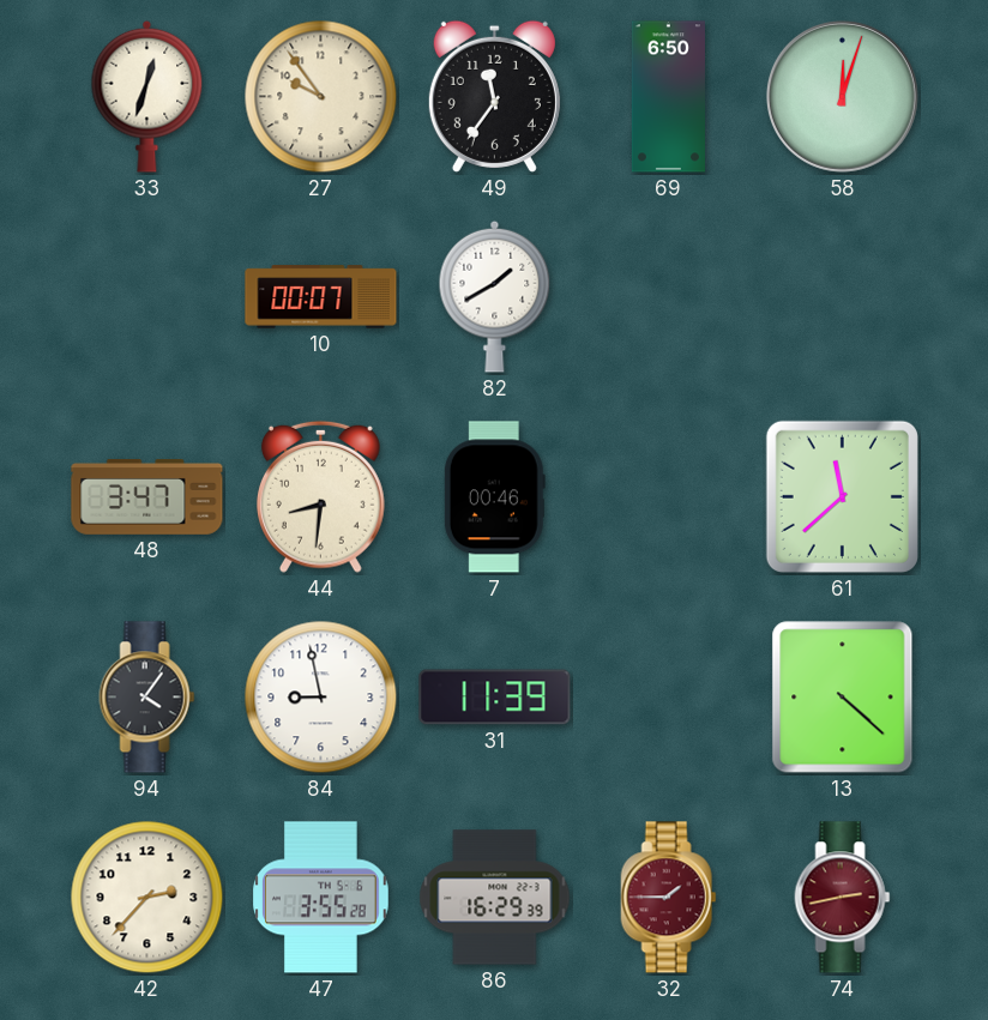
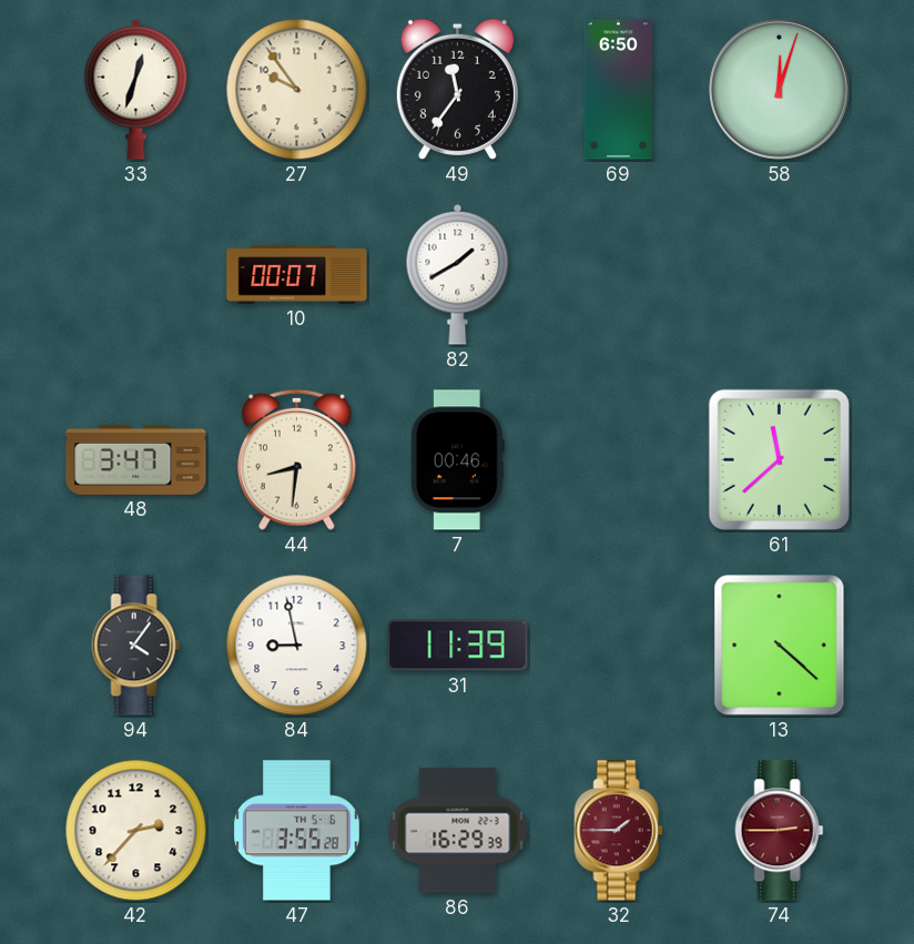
74: 2:43 -> 2:45 (780, 831)
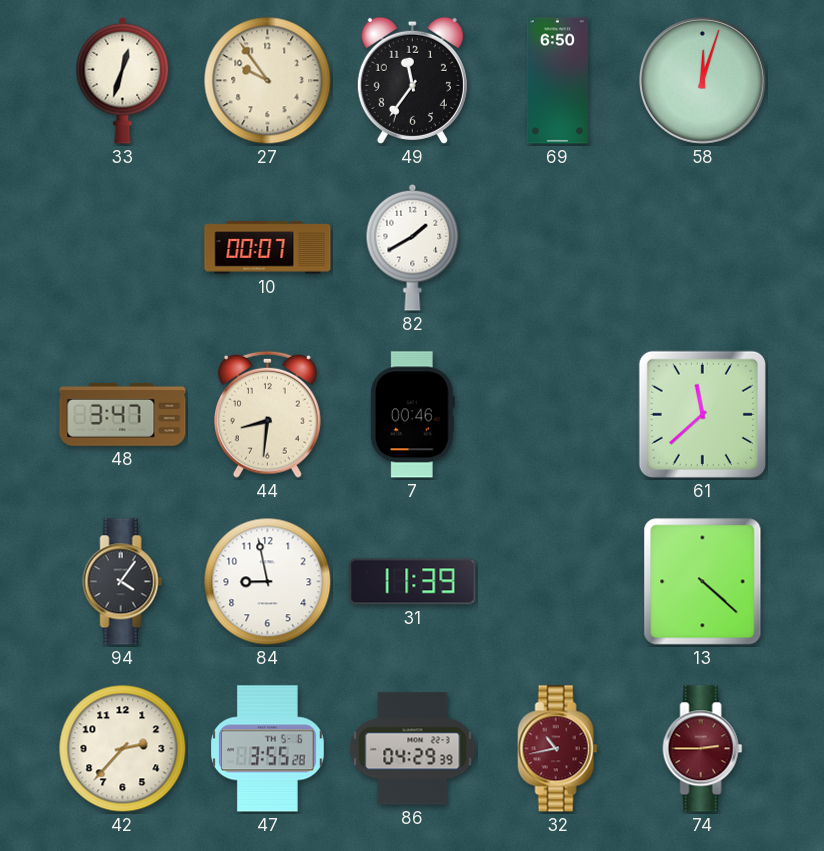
86: 16:29 -> 04:29 (413, 749)
32: 1:45 -> 10:43 (558, 749)
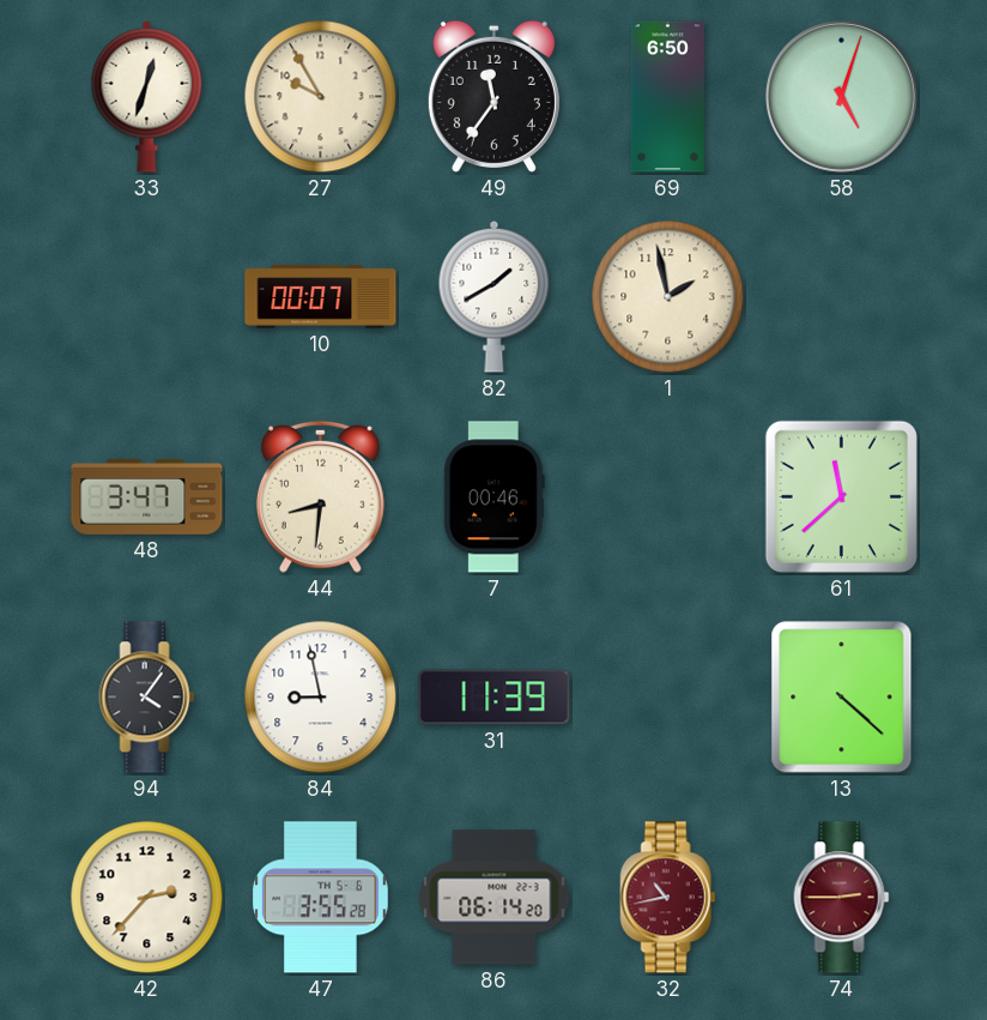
27: 9:54 -> 9:55 (321, 97)
58: 12:03 -> 5:03 (841, 96)
1: none -> 1:58 (668, 297)
86: 04:29 -> 06:14 (495, 898)
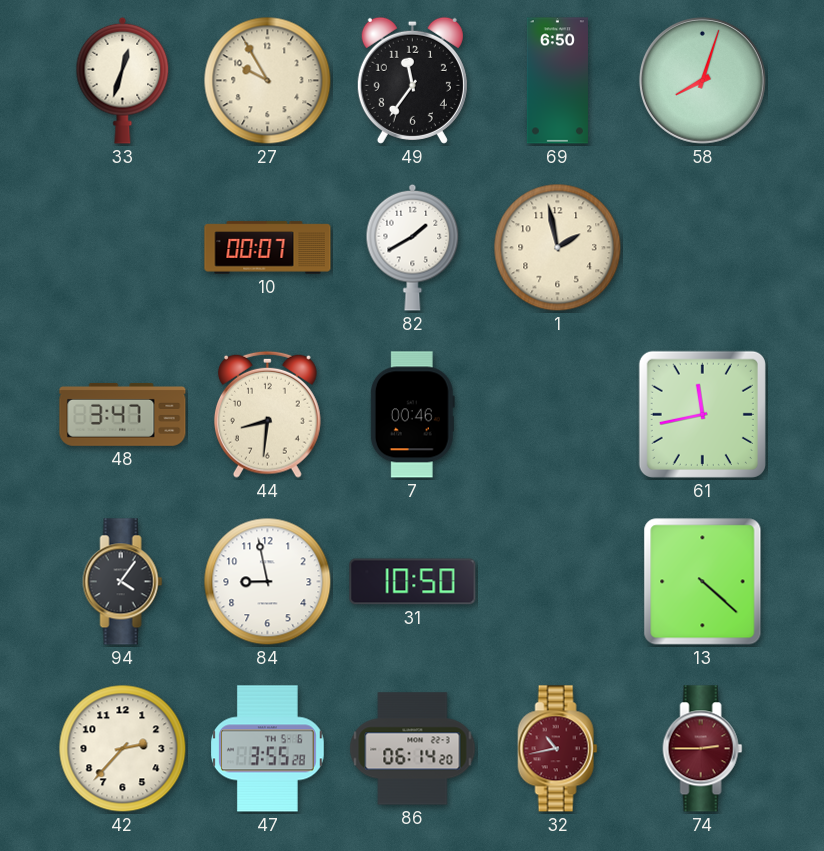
58: 5:03 -> 8:03 (702, 80)
61: 11:38 -> 11:43 (702, 414)
31: 11:39 -> 10:50 (413, 582)
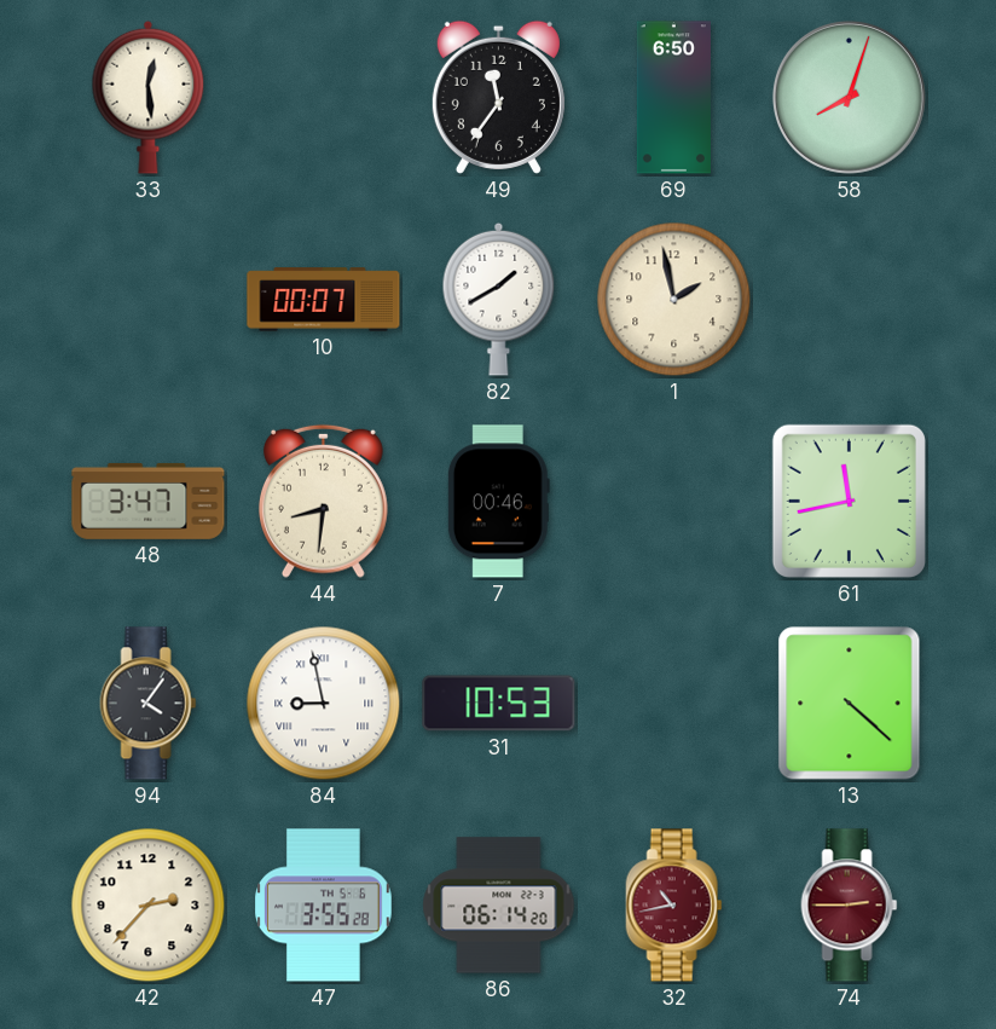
33: 12:33 -> 12:29 (149, 97)
27: 9:55 -> none (268, 81)
84 numerals: Arabic -> Roman (324, 704)
31: 10:50 -> 10:53 (499, 704)
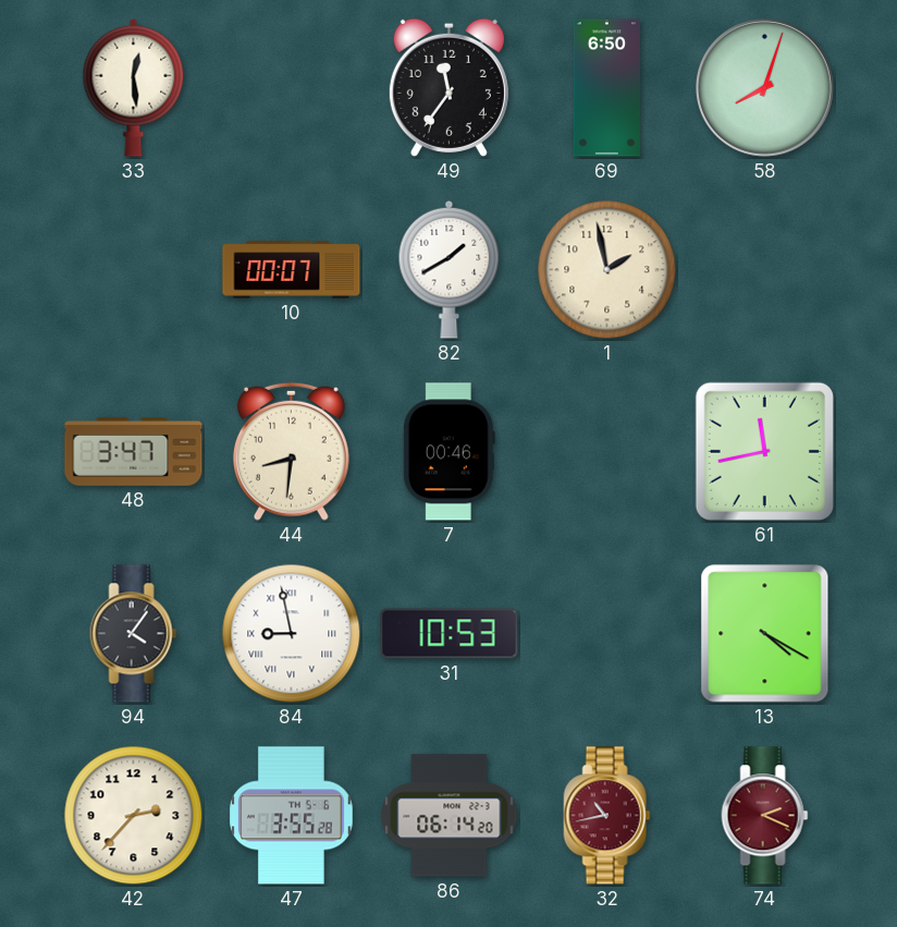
13: 4:22 -> 4:20 (765, 634)
74: 2:45 -> 2:19 (765, 816)
